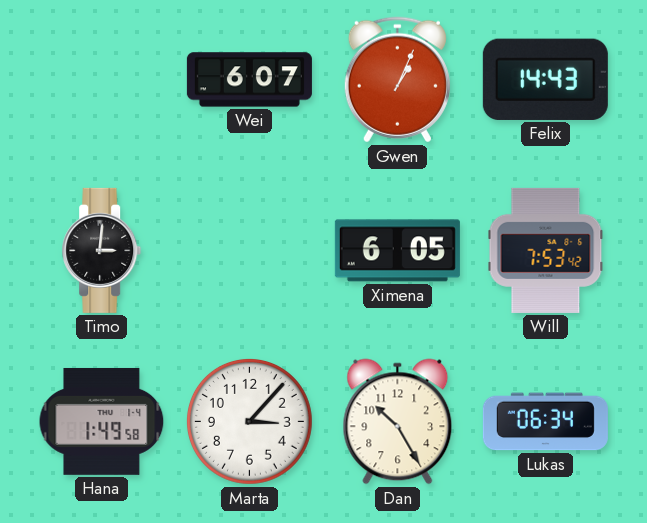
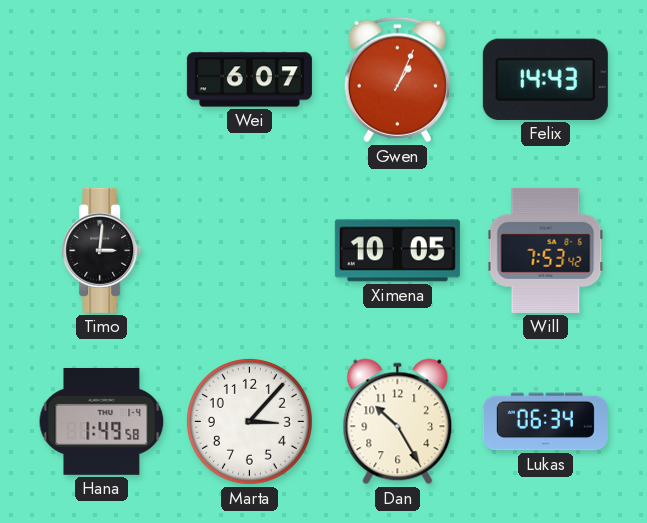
Ximena: 6:05 -> 10:05 (397, 251)
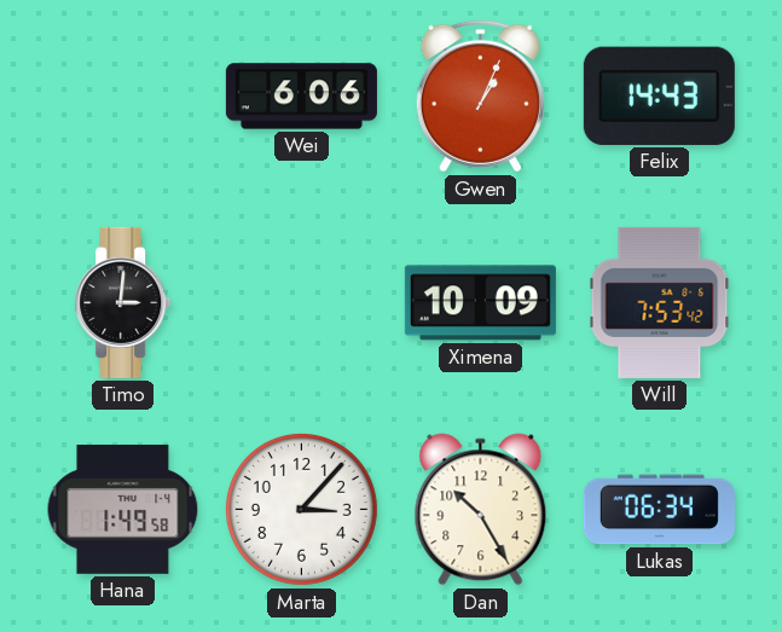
Wei: 6:07 -> 6:06 (301, 97)
Ximena: 10:05 -> 10:09 (480, 303)
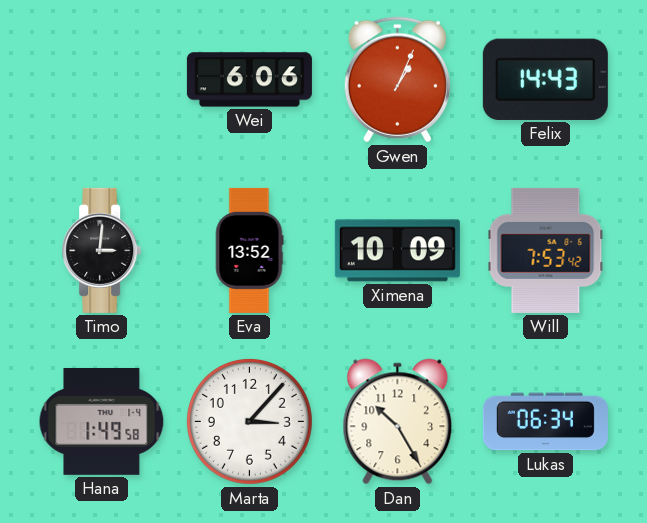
Eva: none -> 13:52 (249, 250)
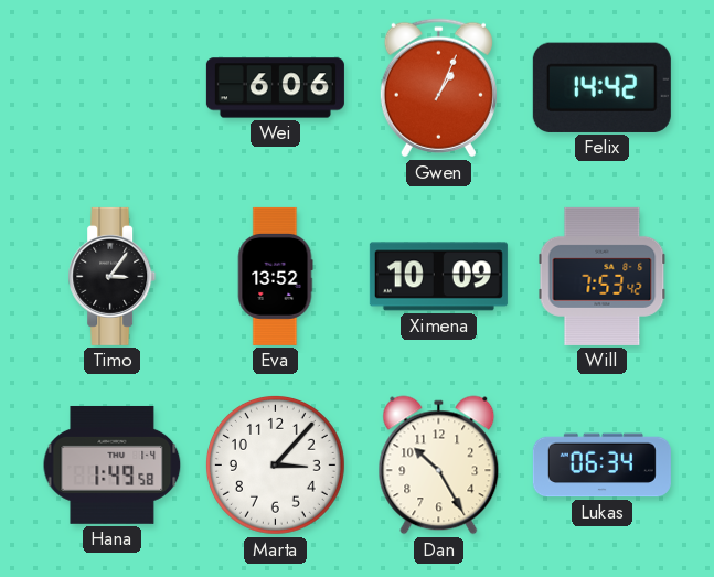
Felix: 14:43 -> 14:42 (601, 87)
Timo: 3:01 -> 3:06 (113, 276)
